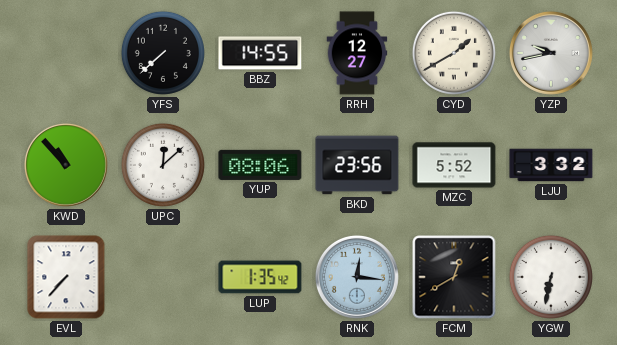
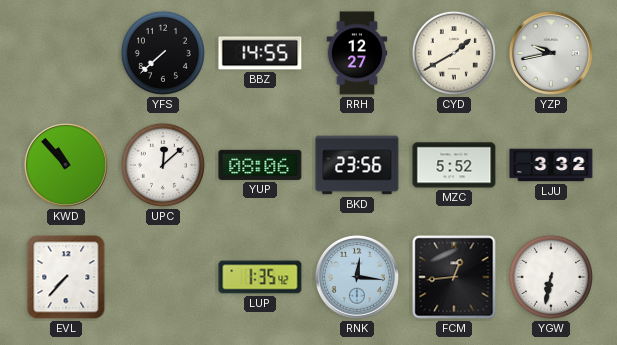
FCM: 12:40 -> 12:44 (454, 277)
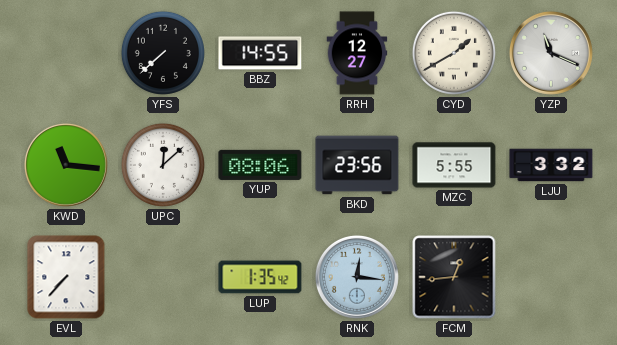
YZP: 9:43 -> 11:19 (551, 53)
KWD: 10:53 -> 11:16 (66, 165)
MZC: 5:52 -> 5:55 (454, 165)
YGW: 6:32 -> none (551, 277)
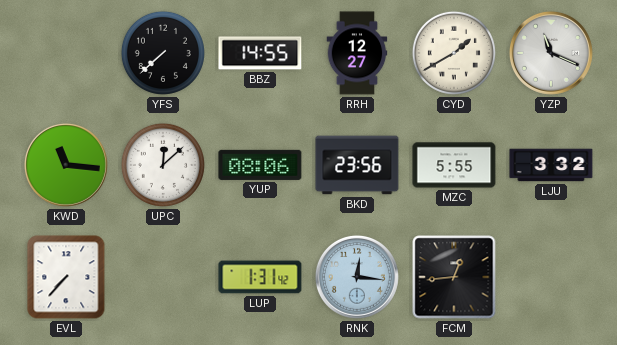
LUP: 1:35 -> 1:31 (260, 277)
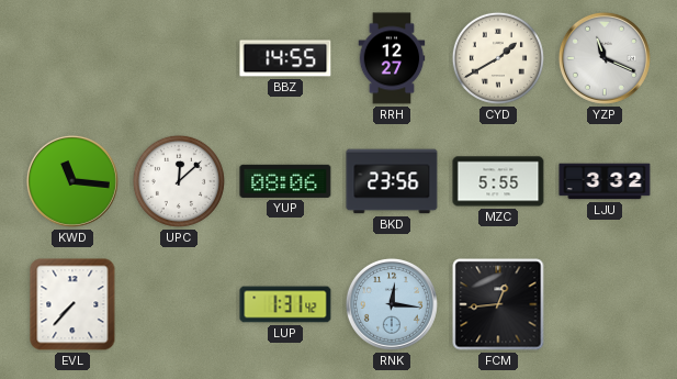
YFS: 7:38 -> none (163, 53)
